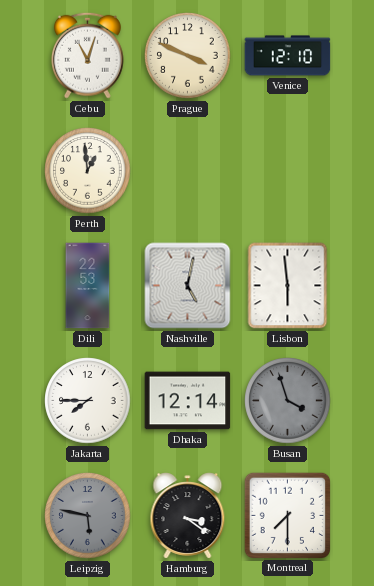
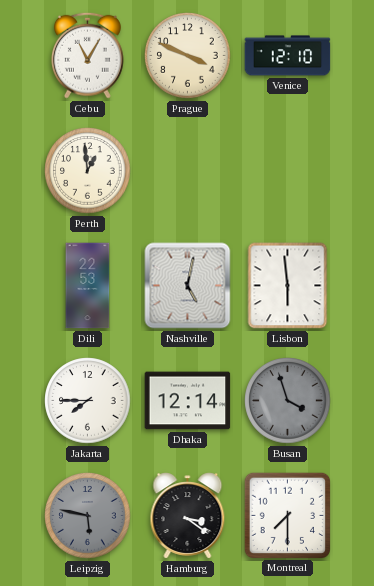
Cebu: 11:03 -> 11:05 (87, 55)
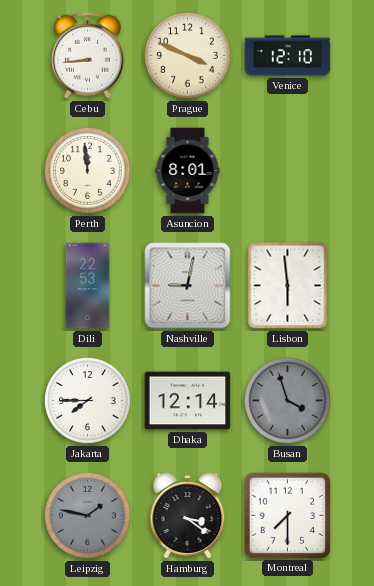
Cebu: 11:05 -> 8:44 (87, 55)
Perth: 12:59 -> 11:59 (88, 171)
Asuncion: none -> 8:01 (188, 171)
Nashville: 5:02 -> 9:02 (188, 286)
Leipzig: 5:47 -> 1:47 (88, 516)
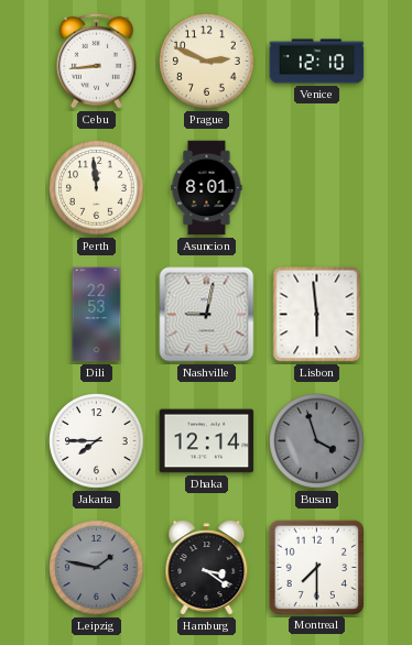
Prague: 3:49 -> 2:49 (207, 62)
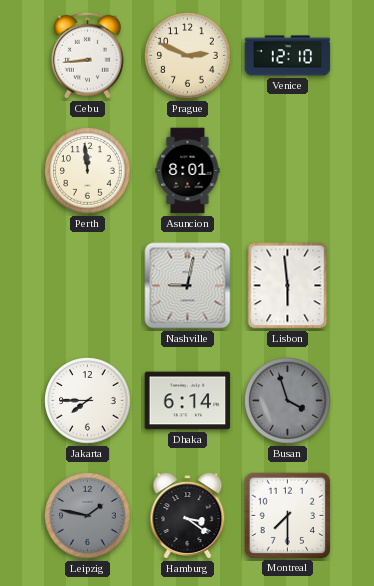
Dili: 22:53 -> none (97, 315)
Dhaka: 12:14 -> 6:14 (188, 401)
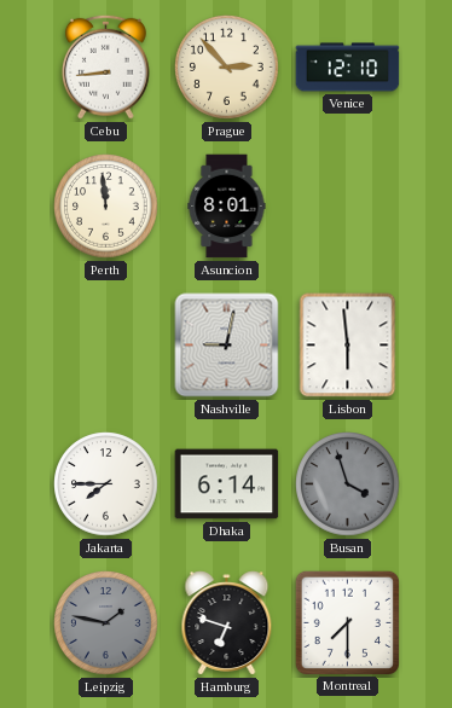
Prague: 2:49 -> 2:53 (227, 68)
Hamburg: 3:21 -> 6:48 (227, 623)
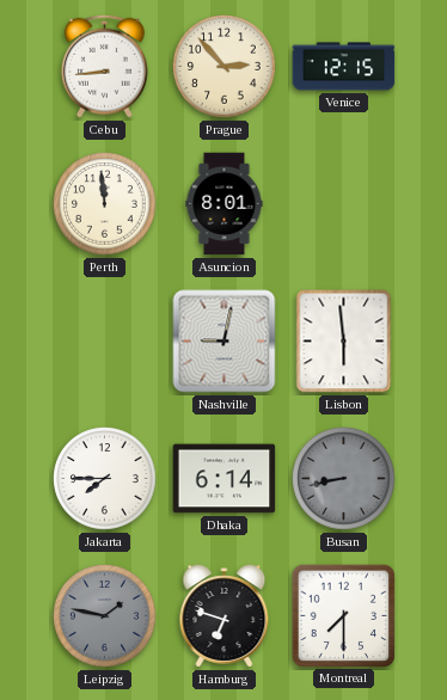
Venice: 12:10 -> 12:15 (344, 67)
Busan: 3:57 -> 8:43 (344, 479)
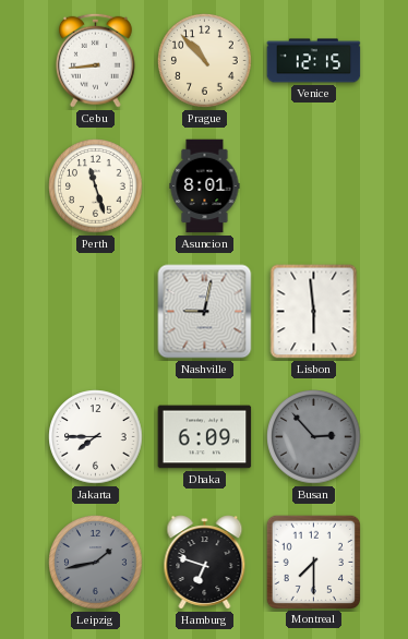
Prague: 2:53 -> 10:53 (205, 61)
Perth: 11:59 -> 11:27 (96, 186)
Dhaka: 6:14 -> 6:09 (205, 437)
Busan: 8:43 -> 2:53 (314, 437)
Leipzig: 1:47 -> 1:43 (96, 563)
